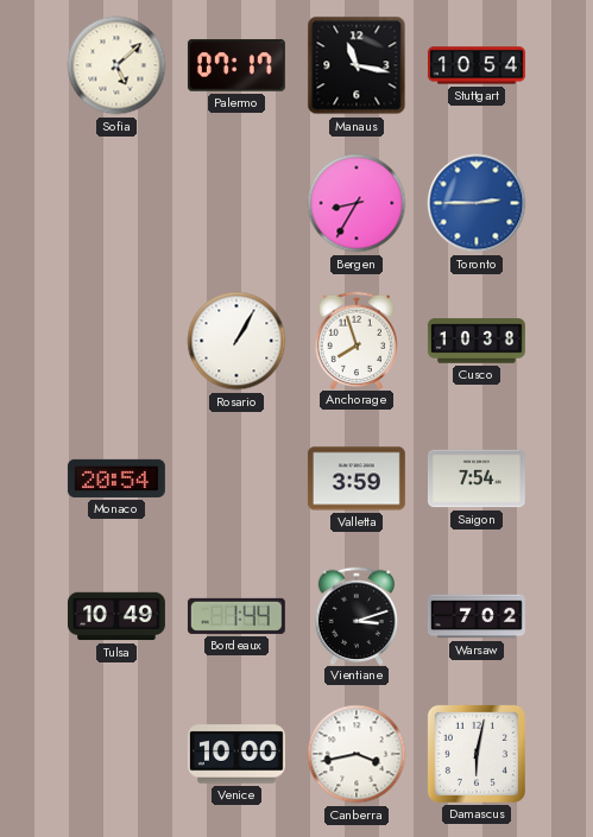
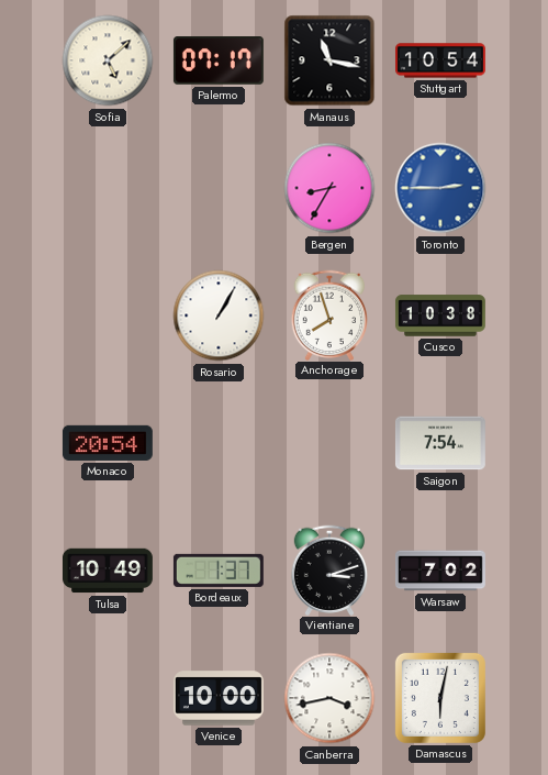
Valletta: 3:59 -> none (357, 478)
Bordeaux: 1:44 -> 1:37 (219, 571)
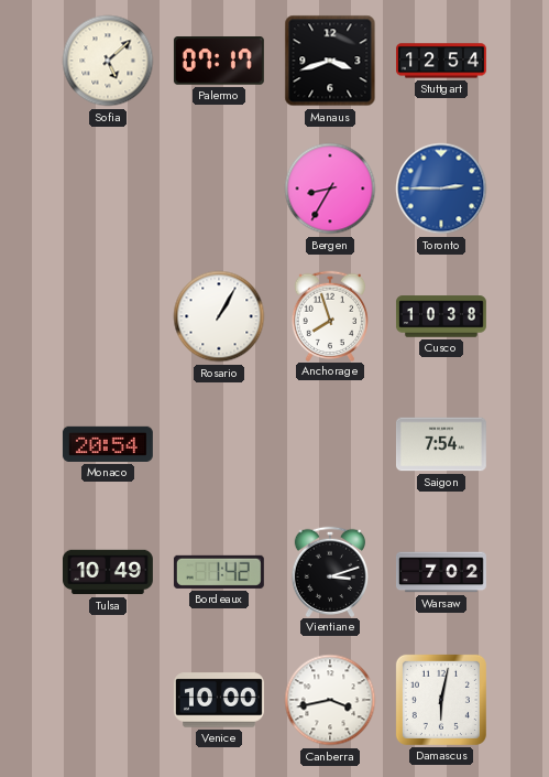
Manaus: 11:17 -> 3:42 (330, 61)
Stuttgart: 10:54 -> 12:54 (441, 61)
Bordeaux: 1:37 -> 1:42 (219, 572)
